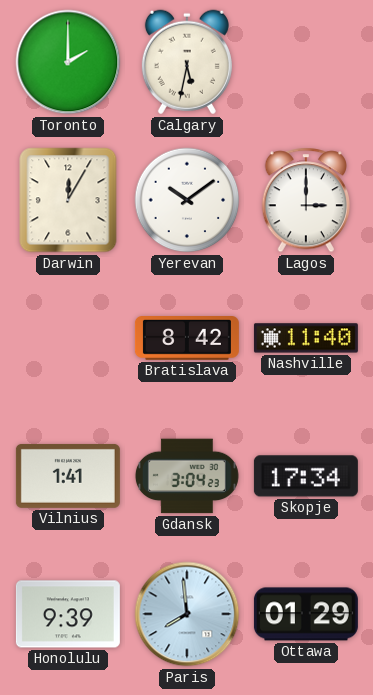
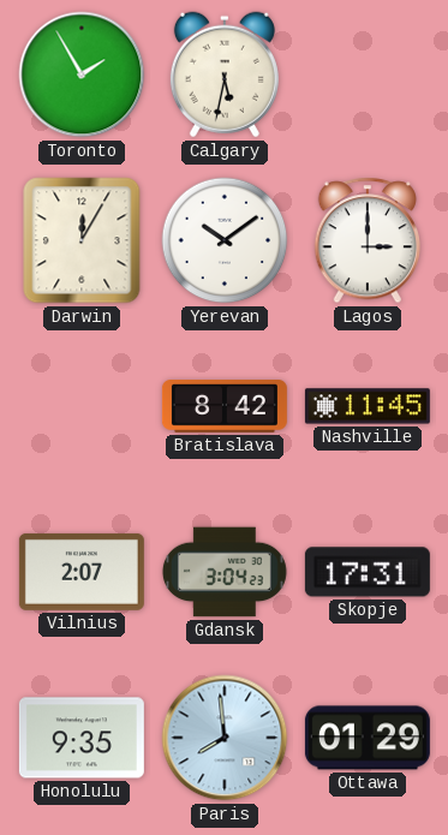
Toronto: 2:00 -> 1:55 (82, 74)
Nashville: 11:40 -> 11:45 (368, 406)
Vilnius: 1:41 -> 2:07 (82, 572)
Skopje: 17:34 -> 17:31 (368, 572)
Honolulu: 9:39 -> 9:35 (82, 738)
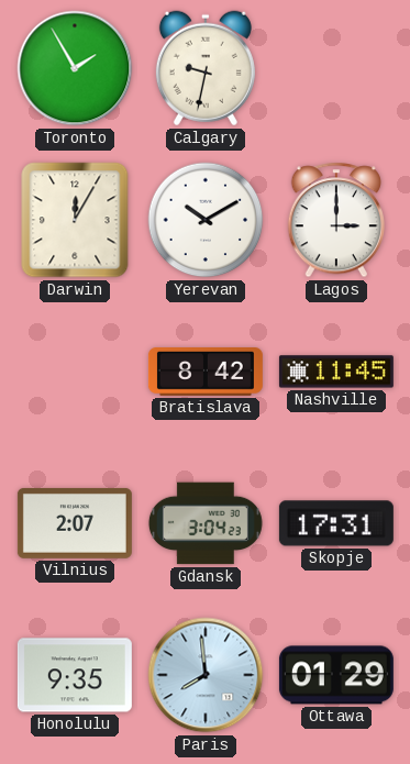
Calgary: 5:32 -> 9:32 (206, 68)
Yerevan: 10:09 -> 10:10 (206, 220)
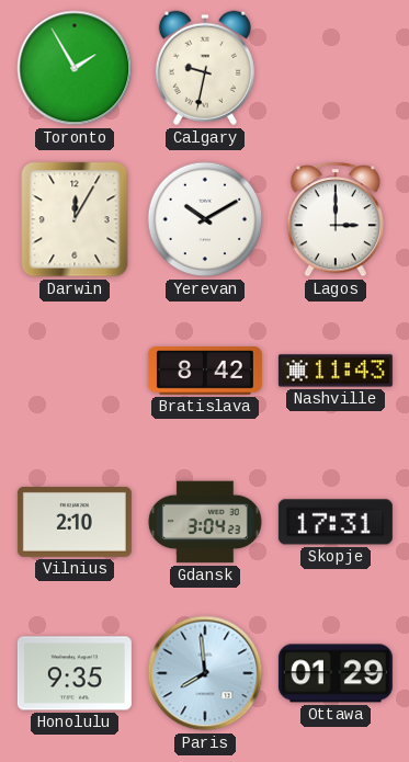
Nashville: 11:45 -> 11:43 (336, 371)
Vilnius: 2:07 -> 2:10 (75, 522)
